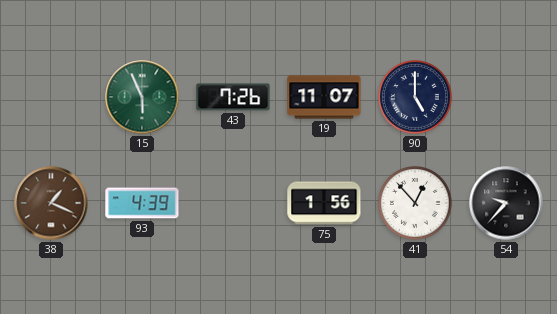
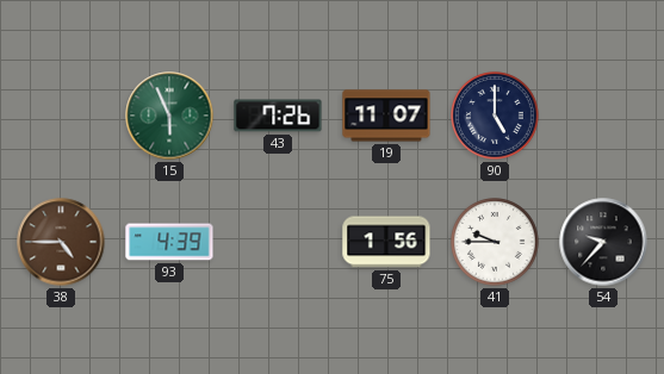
38: 1:19 -> 4:45 (61, 242)
41: 12:53 -> 9:45 (496, 243)
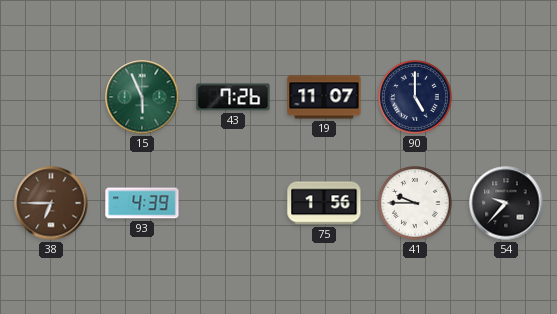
38: 4:45 -> 6:45 (51, 203)
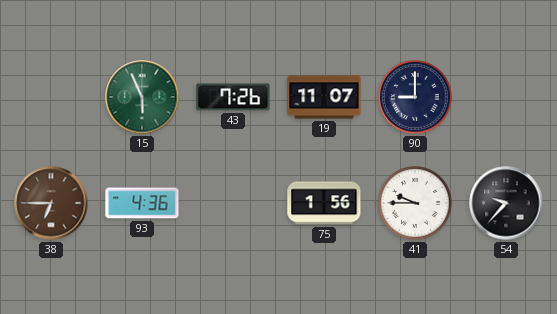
90: 5:00 -> 9:00 (416, 98)
93: 4:39 -> 4:36 (142, 203)
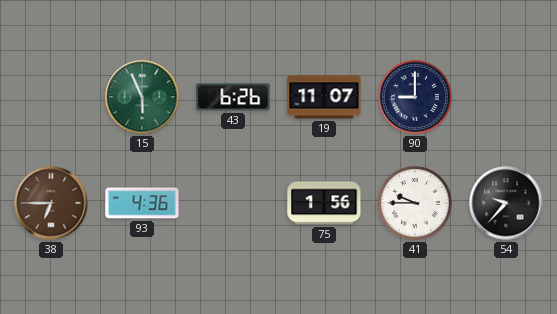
43: 7:26 -> 6:26 (233, 97)
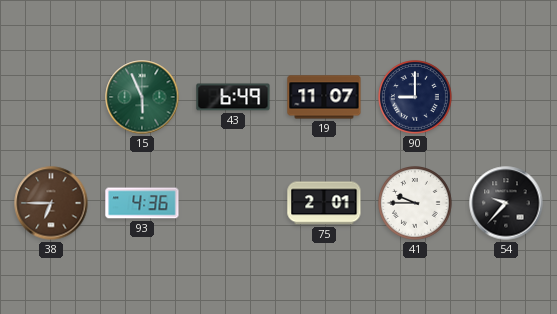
43: 6:26 -> 6:49 (233, 97)
75: 1:56 -> 2:01 (324, 203)
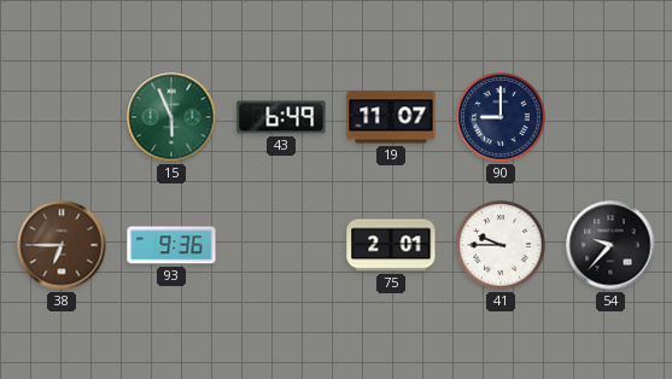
93: 4:36 -> 9:36 (171, 245)
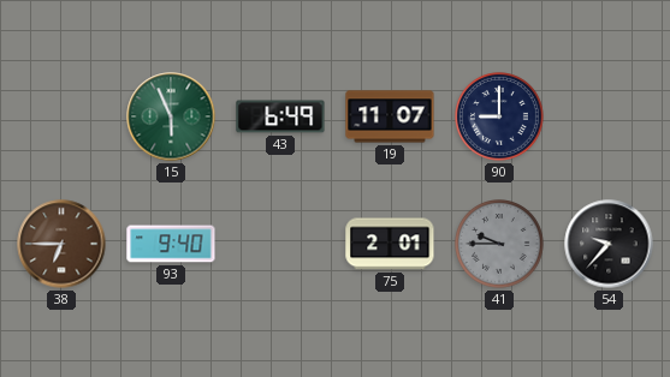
93: 9:36 -> 9:40 (171, 244)
41 dial: white -> grey (500, 245)
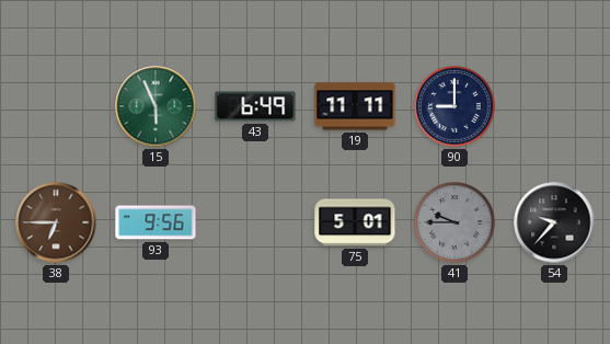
19: 11:07 -> 11:11 (355, 106)
93: 9:40 -> 9:56 (156, 222)
75: 2:01 -> 5:01 (355, 222)
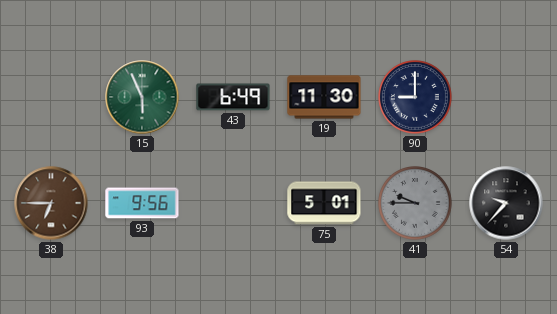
19: 11:11 -> 11:30 (324, 97)
